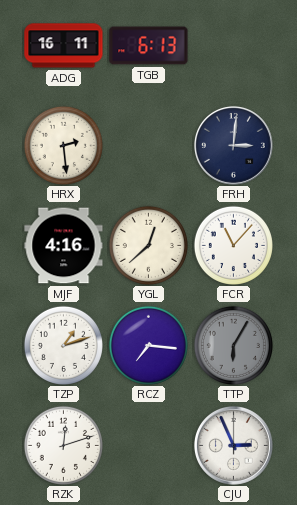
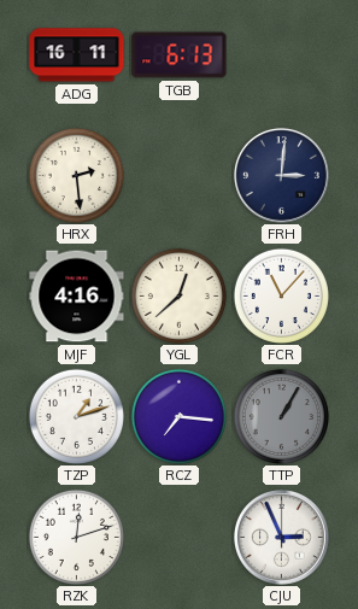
TTP: 6:05 -> 1:05 (281, 416)
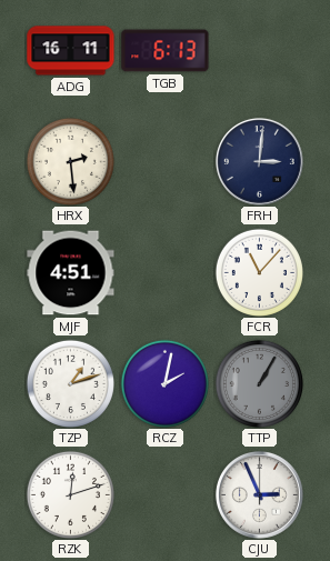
MJF: 4:16 -> 4:51 (71, 273)
YGL: 12:38 -> none (178, 295)
RCZ: 7:16 -> 2:02 (164, 383)
